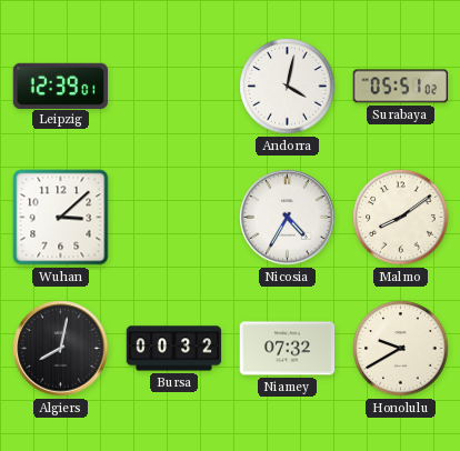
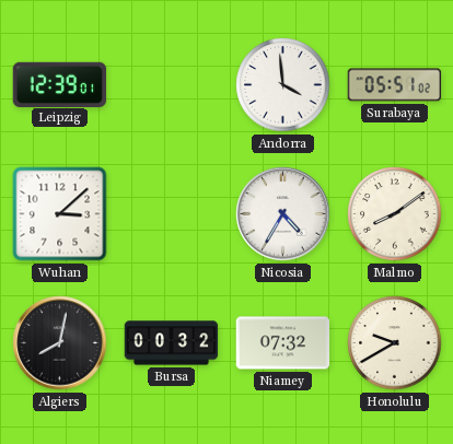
Andorra: 4:02 -> 3:59 (283, 85)
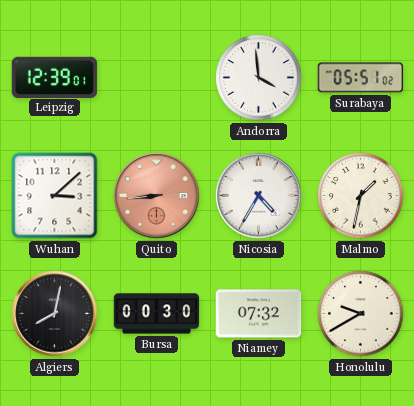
Quito: none -> 8:44 (157, 196)
Malmo: 8:09 -> 1:32 (361, 196)
Bursa: 00:32 -> 00:30 (157, 314)
